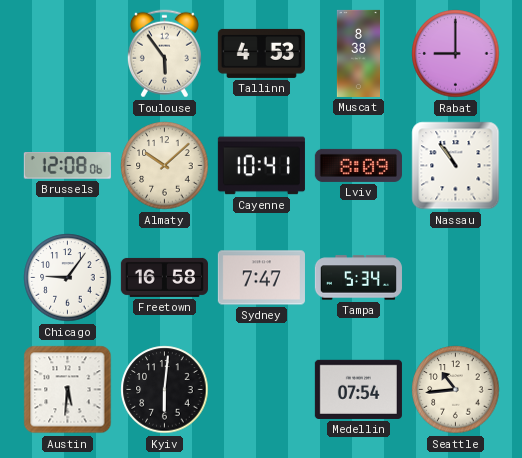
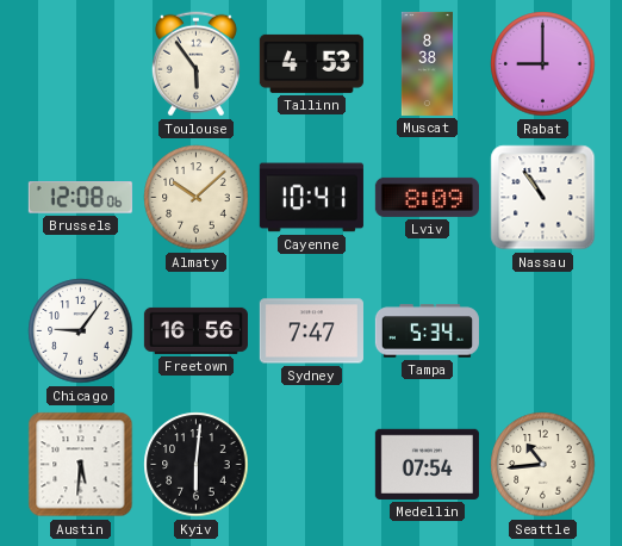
Freetown: 16:58 -> 16:56 (195, 330)
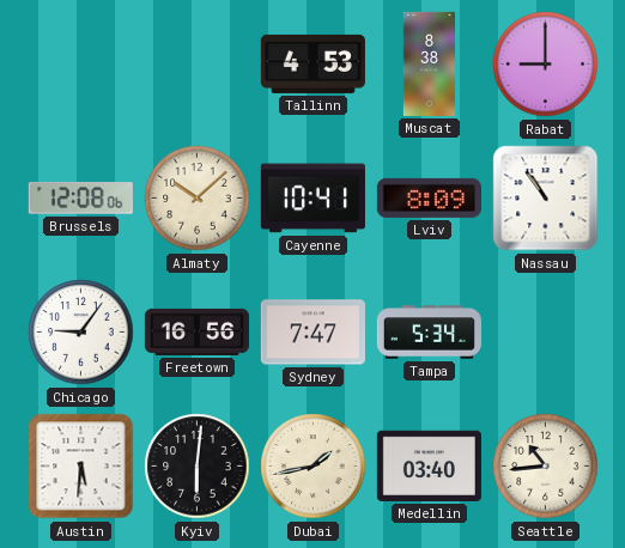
Toulouse: 5:54 -> none (195, 64)
Dubai: none -> 1:43 (314, 467)
Medellin: 07:54 -> 03:40 (429, 465)
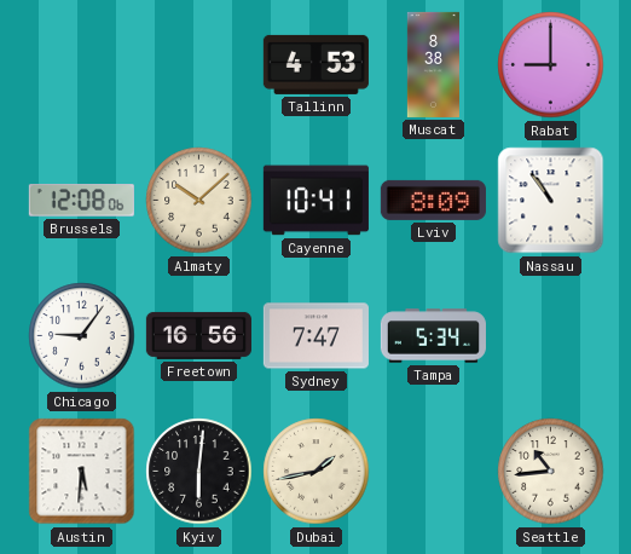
Medellin: 03:40 -> none (429, 465)
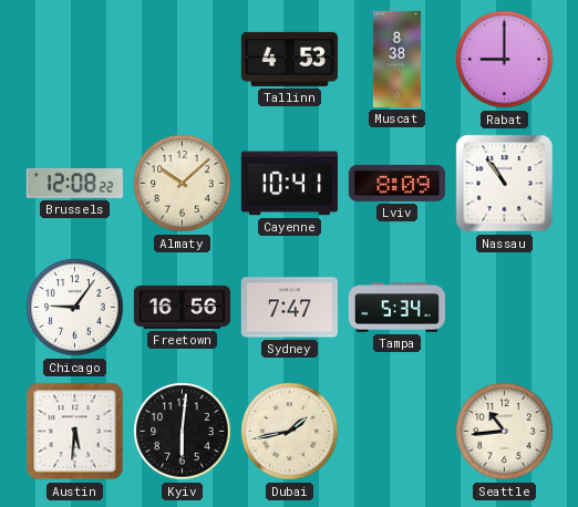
Brussels: 12:08:06 -> 12:08:22 (74, 184)
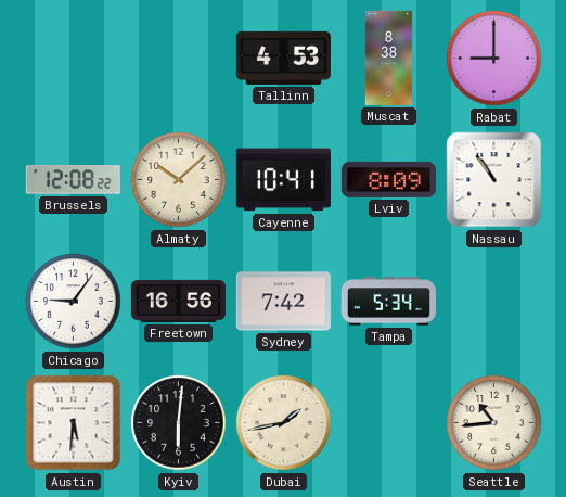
Sydney: 7:47 -> 7:42 (283, 302)
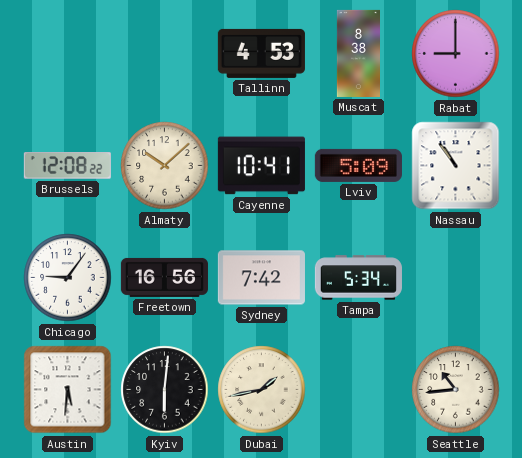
Lviv: 8:09 -> 5:09 (358, 165)
